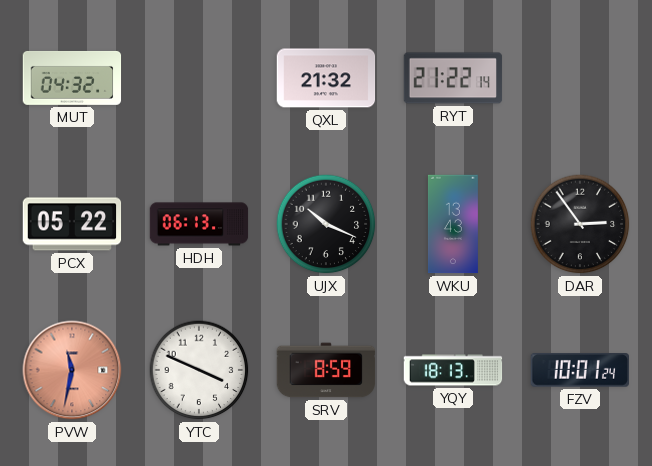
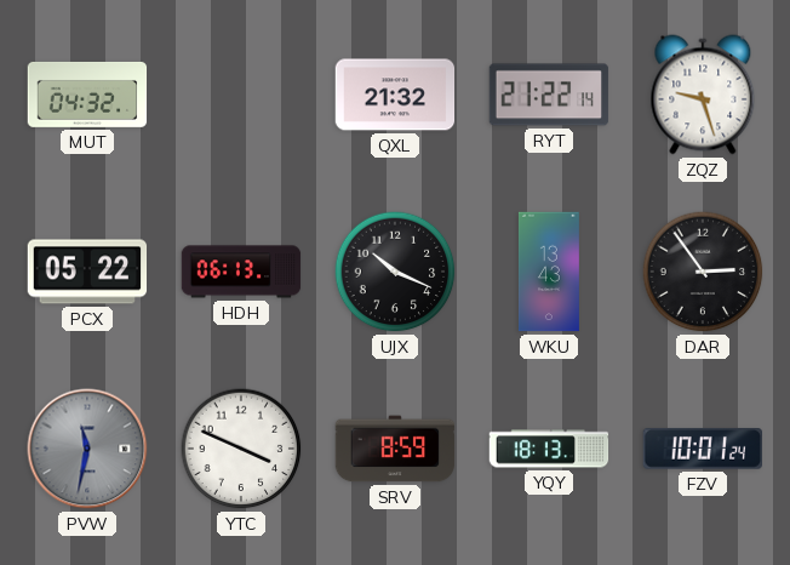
ZQZ: none -> 9:27 (703, 95)
PVW dial: salmon -> grey (87, 449)
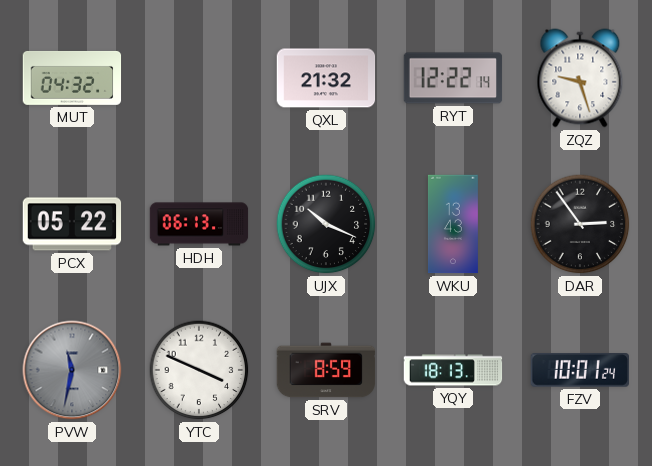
RYT: 21:22 -> 12:22 (453, 78)
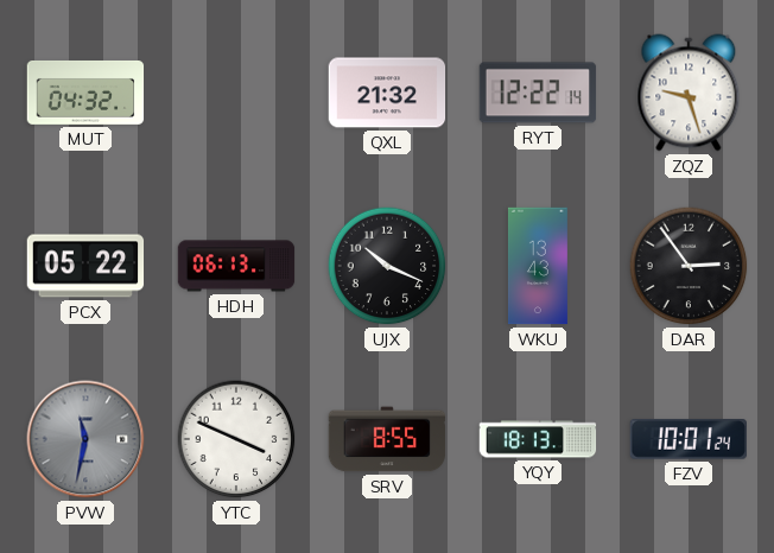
SRV: 8:59 -> 8:55 (387, 439)
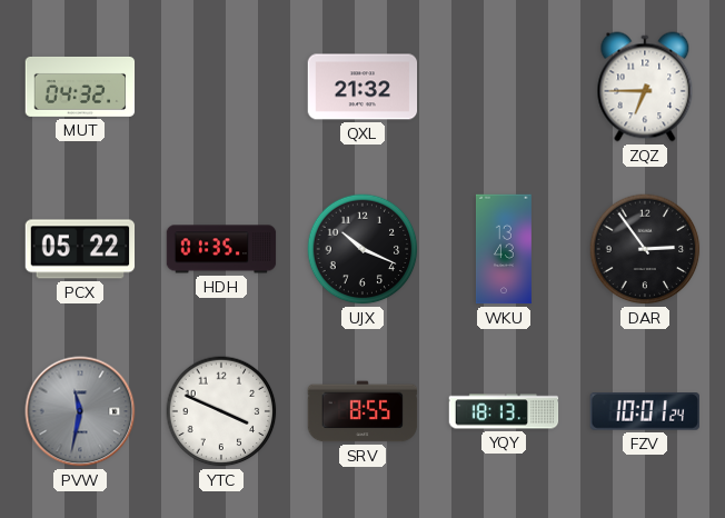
RYT: 12:22 -> none (538, 93)
ZQZ: 9:27 -> 6:45 (645, 87)
HDH: 06:13 -> 01:35 (221, 249)
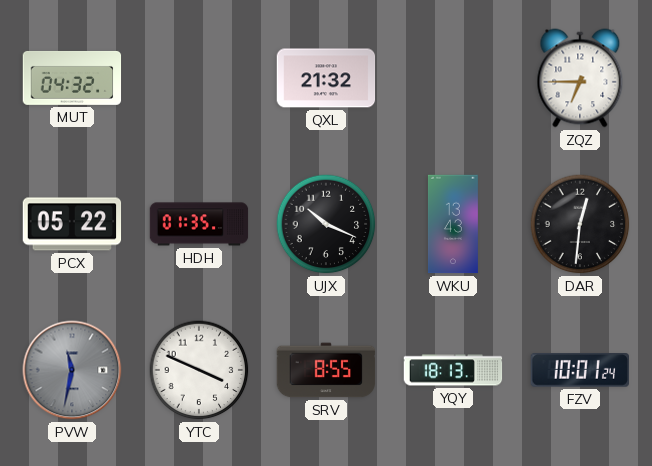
DAR: 2:54 -> 12:31 (580, 224)
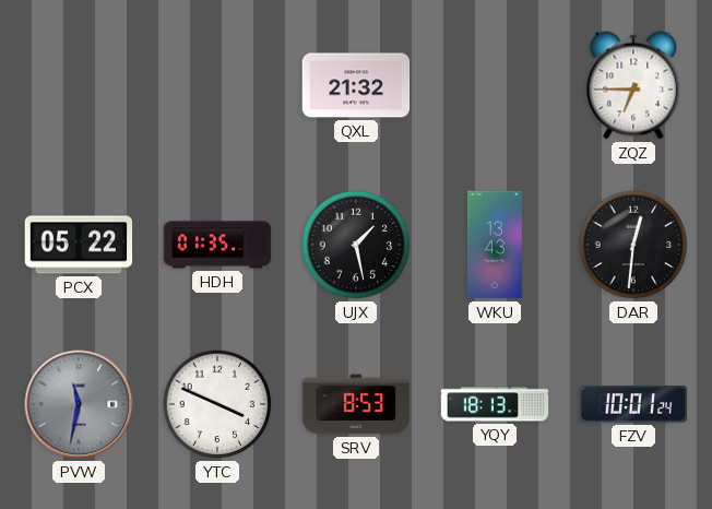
MUT: 04:32 -> none (72, 78)
UJX: 10:19 -> 1:28 (356, 245)
SRV: 8:55 -> 8:53 (356, 404)
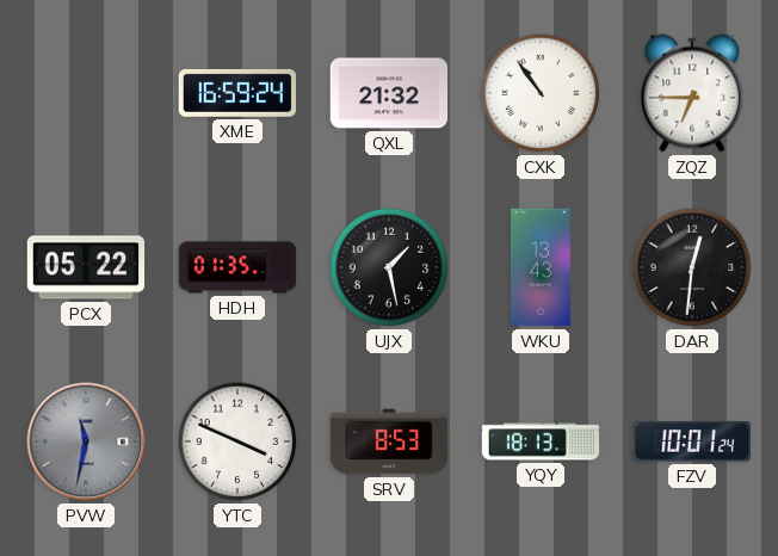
XME: none -> 16:59 (236, 93)
CXK: none -> 10:54 (541, 93)
